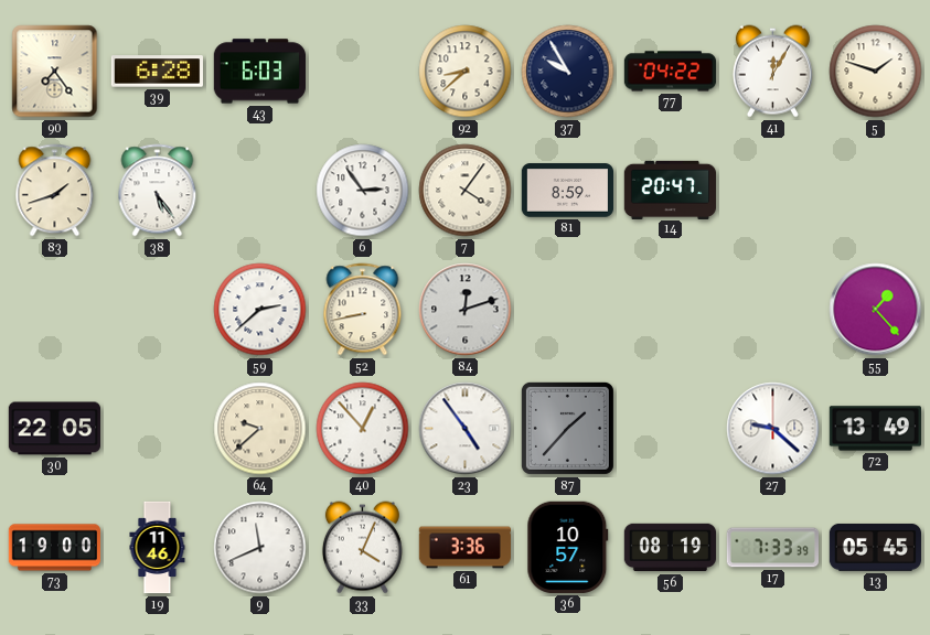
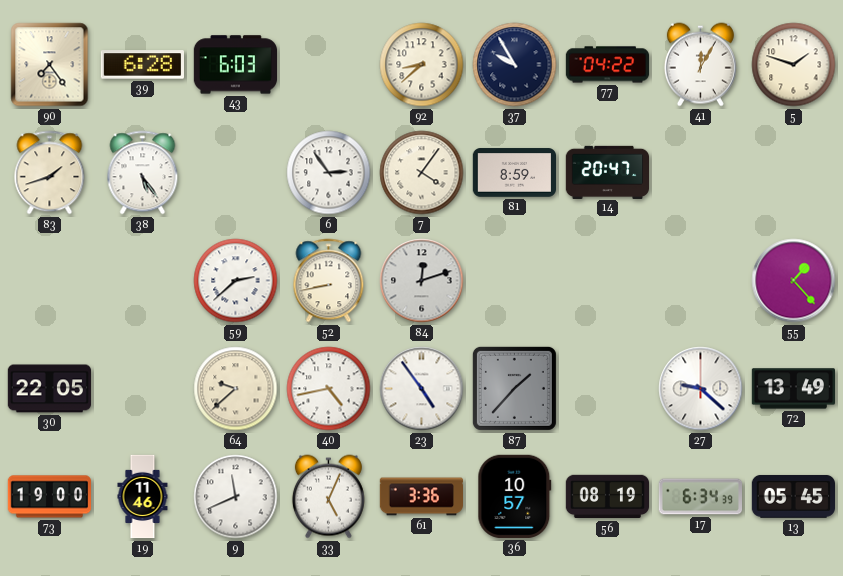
40: 12:53 -> 4:43 (329, 389)
33: 4:04 -> 5:04 (328, 497)
17: 7:33 -> 6:34 (700, 497)
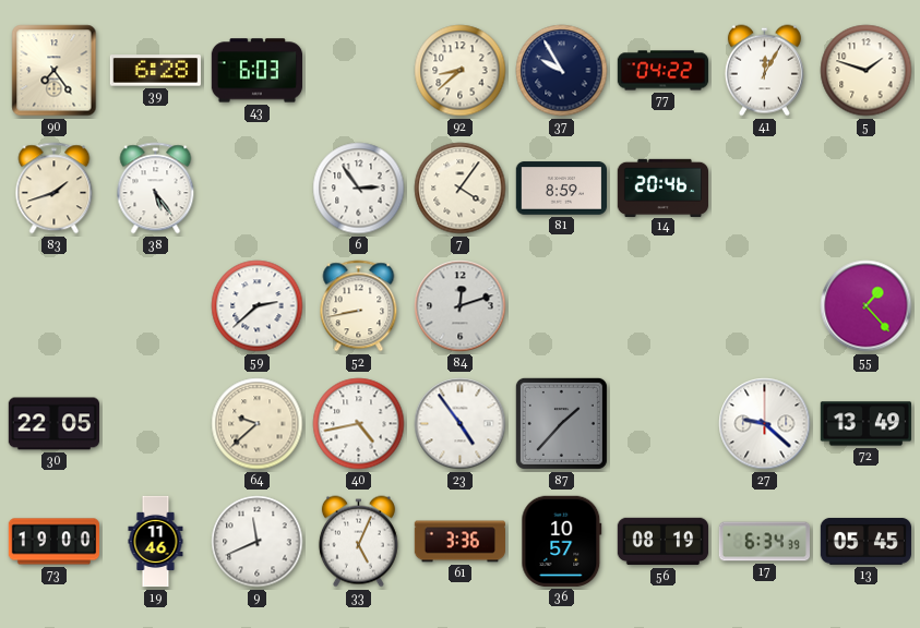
14: 20:47 -> 20:46 (664, 188)
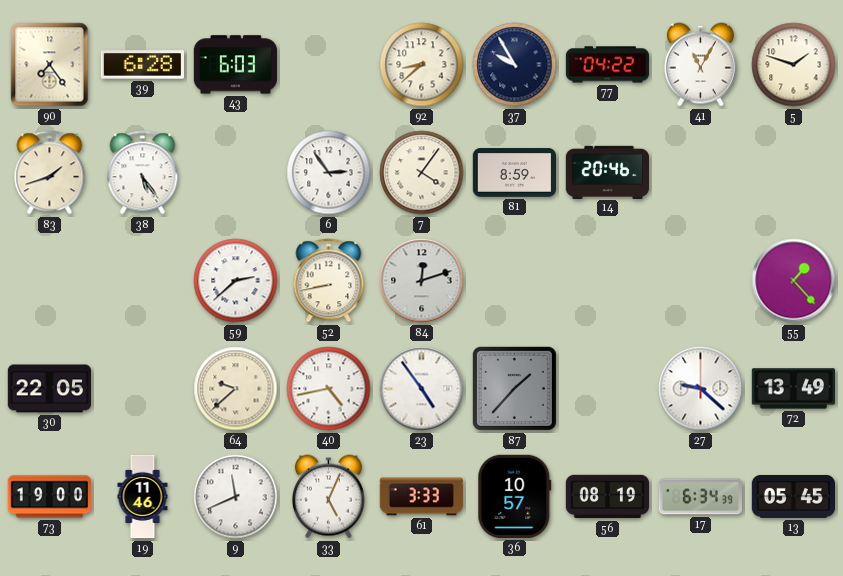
41: 12:05 -> 11:05 (700, 65)
61: 3:36 -> 3:33 (421, 497)
